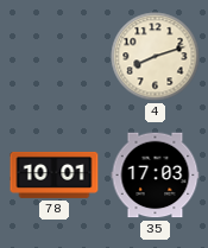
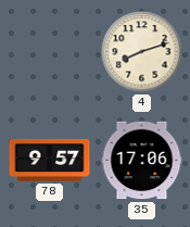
78: 10:01 -> 9:57 (50, 160)
35: 17:03 -> 17:06 (142, 161)
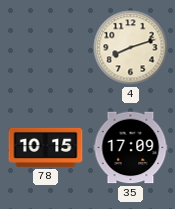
78: 9:57 -> 10:15 (46, 147)
35: 17:06 -> 17:09 (131, 148)
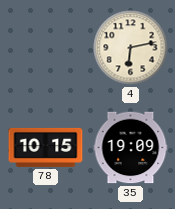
4: 8:12 -> 6:13 (131, 48)
35: 17:09 -> 19:09 (131, 148)
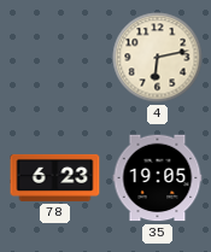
78: 10:15 -> 6:23 (55, 177)
35: 19:09 -> 19:05 (158, 178)
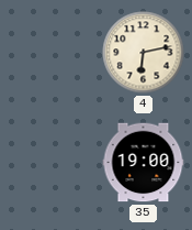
78: 6:23 -> none (55, 177)
35: 19:05 -> 19:00 (144, 163)
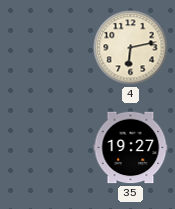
35: 19:00 -> 19:27 (131, 148)
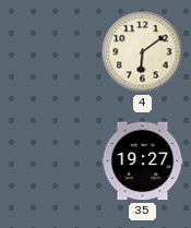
4: 6:13 -> 6:09 (143, 52)
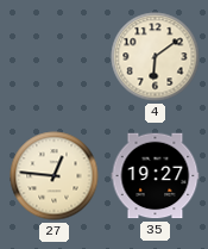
27: none -> 12:46 (55, 176)
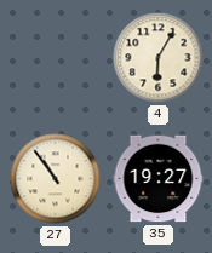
4: 6:09 -> 6:05 (159, 58)
27: 12:46 -> 10:54 (56, 179)
